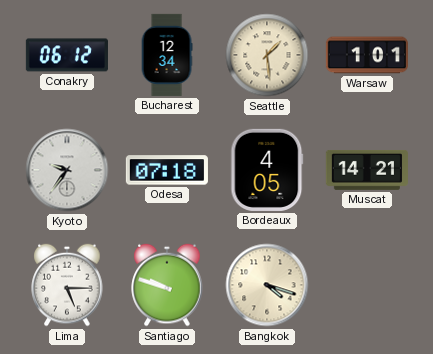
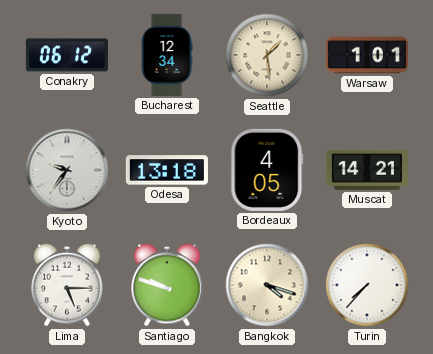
Odesa: 07:18 -> 13:18 (167, 170)
Turin: none -> 7:37 (367, 285)
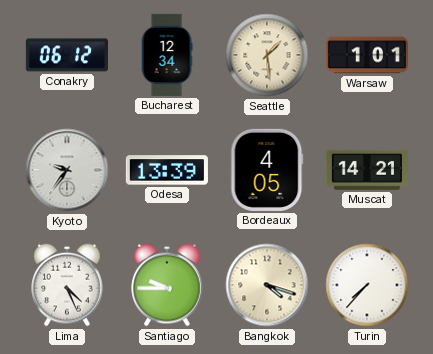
Odesa: 13:18 -> 13:39 (167, 170)
Lima: 5:15 -> 4:26 (67, 285)
Santiago: 9:48 -> 9:45 (167, 285)
